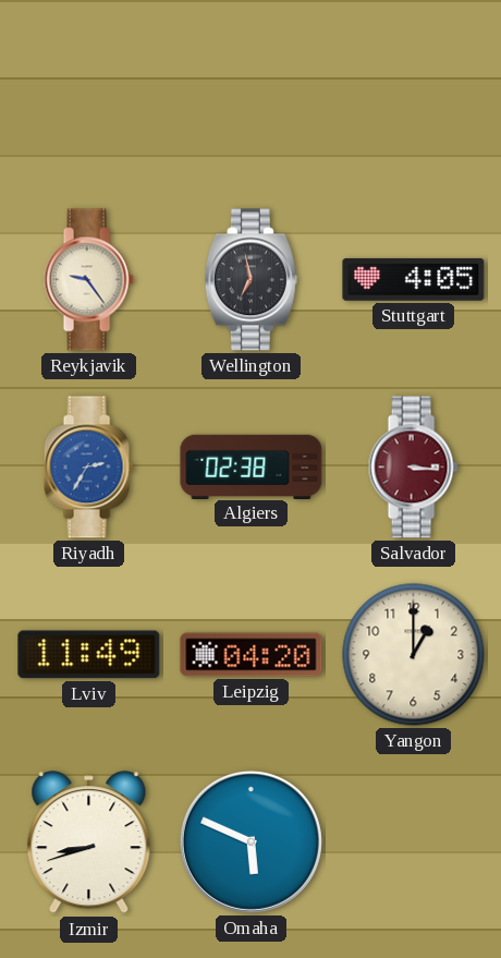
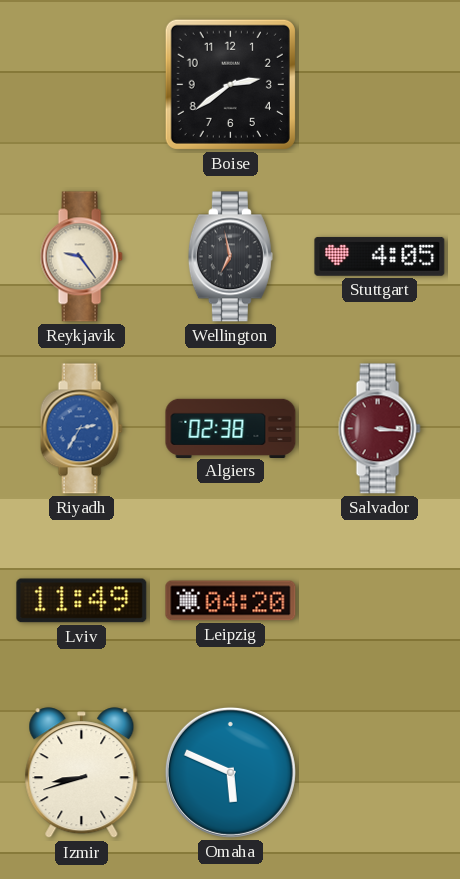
Boise: none -> 2:39 (230, 84)
Yangon: 1:00 -> none (414, 655)
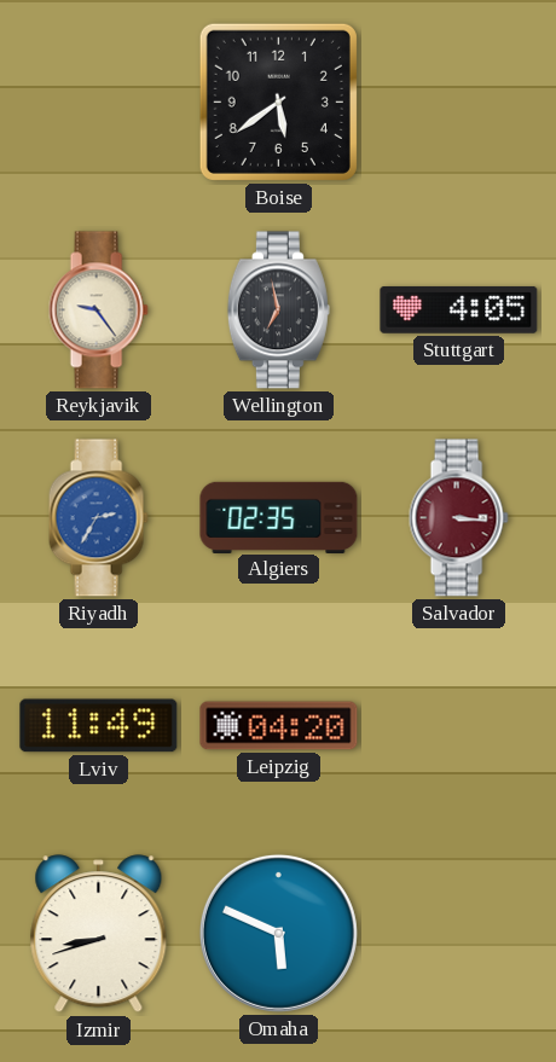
Boise: 2:39 -> 5:39 (278, 101)
Algiers: 02:38 -> 02:35 (279, 517)
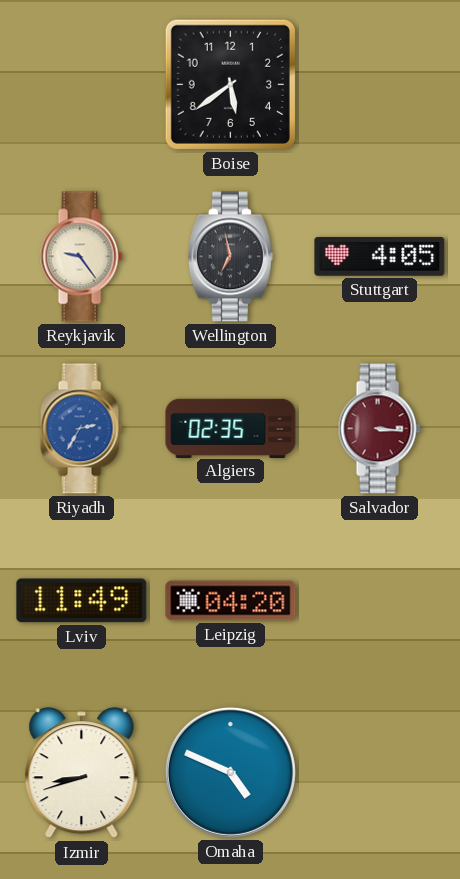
Omaha: 5:49 -> 4:49 (230, 772)
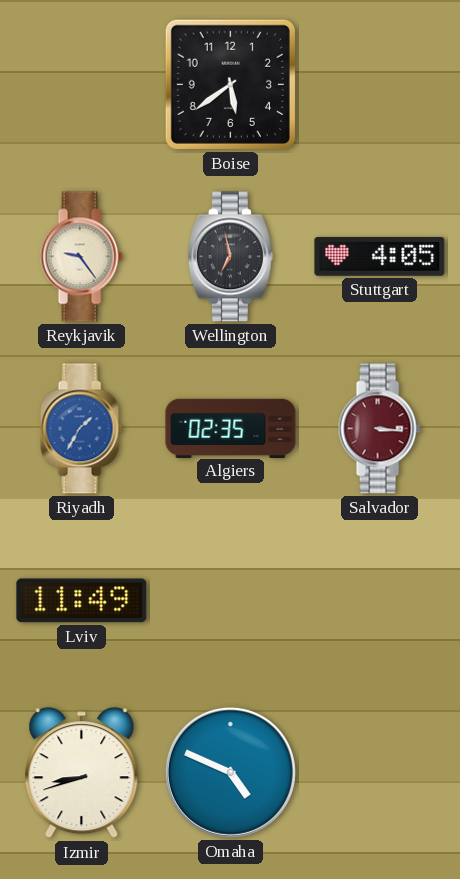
Riyadh: 2:35 -> 1:35 (81, 429)
Leipzig: 04:20 -> none (231, 601)
